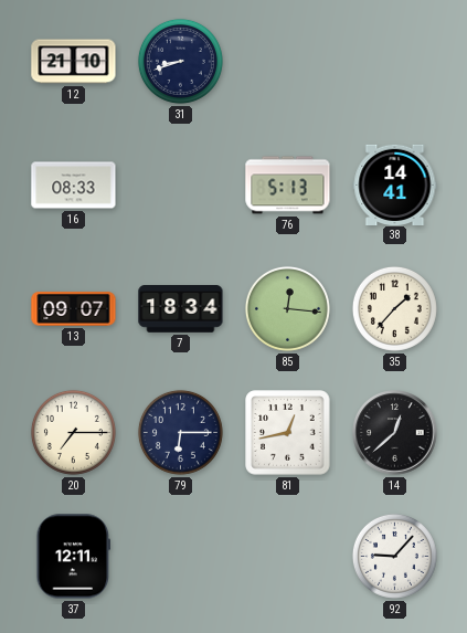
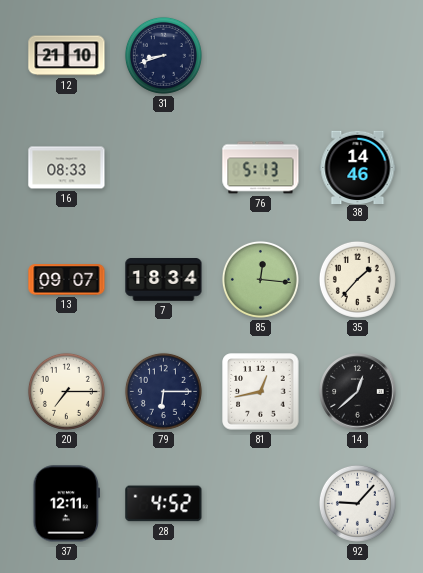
38: 14:41 -> 14:46 (358, 167)
28: none -> 4:52 (164, 504)
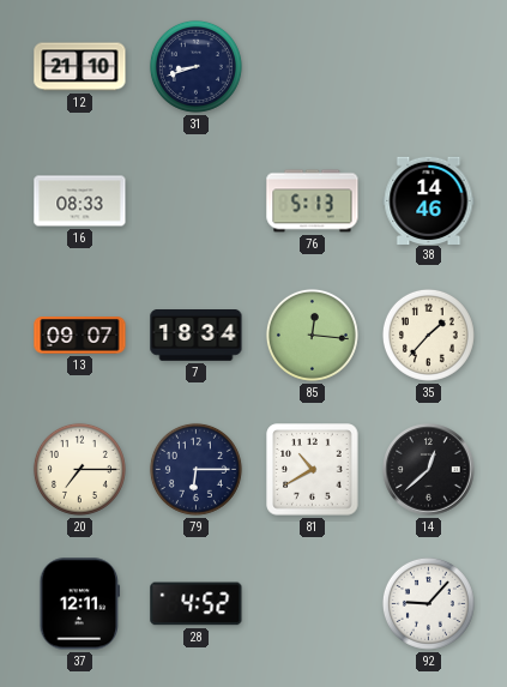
81: 12:43 -> 10:40 (313, 470)
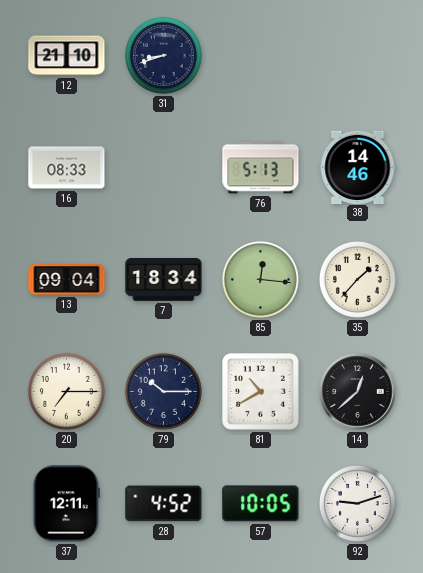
13: 09:07 -> 09:04 (67, 280)
79: 6:15 -> 10:15 (163, 391)
57: none -> 10:05 (261, 504)
92: 9:07 -> 9:12 (357, 503)
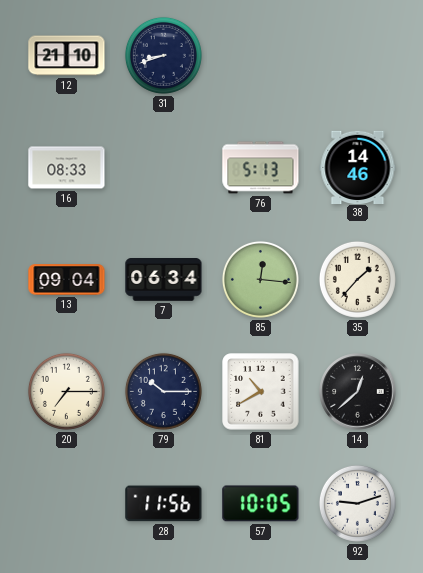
7: 18:34 -> 06:34 (164, 280)
37: 12:11 -> none (67, 504)
28: 4:52 -> 11:56 (164, 504)
